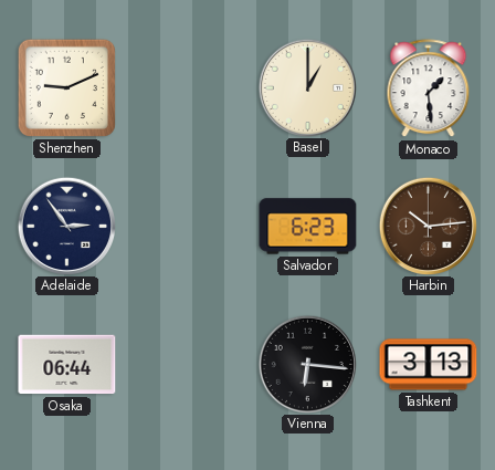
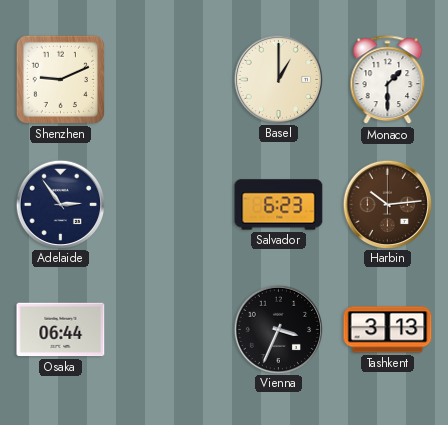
Monaco: 1:29 -> 1:30 (388, 80)
Vienna: 6:16 -> 3:34 (278, 329)
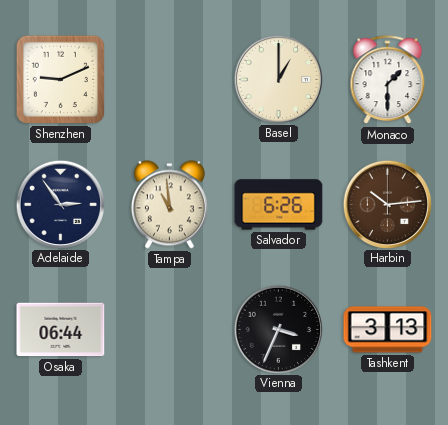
Tampa: none -> 10:59 (169, 205)
Salvador: 6:23 -> 6:26 (279, 205)
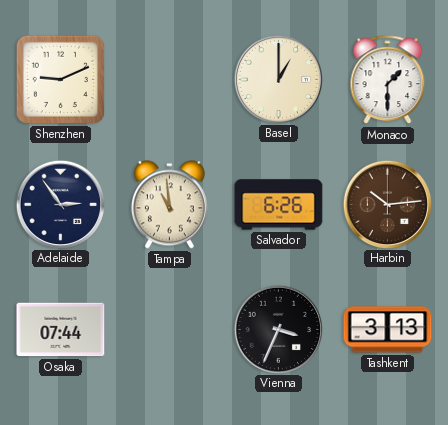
Osaka: 06:44 -> 07:44 (61, 330)
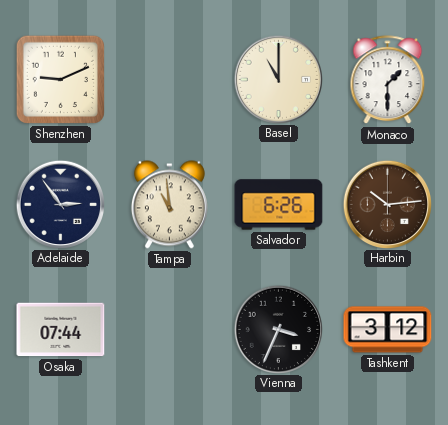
Basel: 1:00 -> 11:00 (278, 79)
Tashkent: 3:13 -> 3:12 (388, 330)
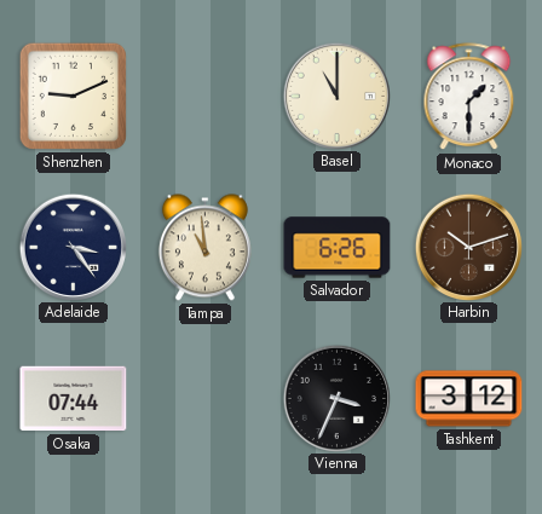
Adelaide: 2:54 -> 3:24 (73, 247)
Harbin: 10:14 -> 10:12 (468, 247)
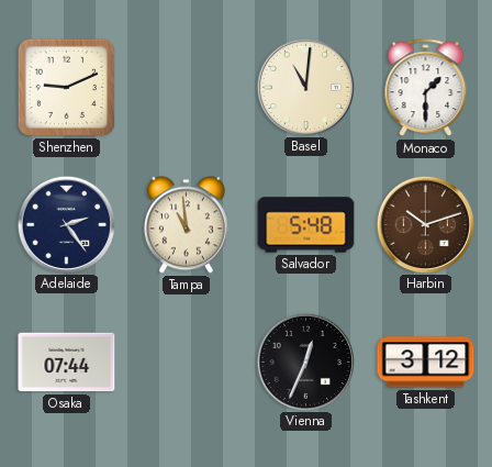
Basel: 11:00 -> 11:01 (305, 87)
Adelaide: 3:24 -> 2:24 (66, 224)
Salvador: 6:26 -> 5:48 (306, 225)
Vienna: 3:34 -> 12:34 (305, 362)
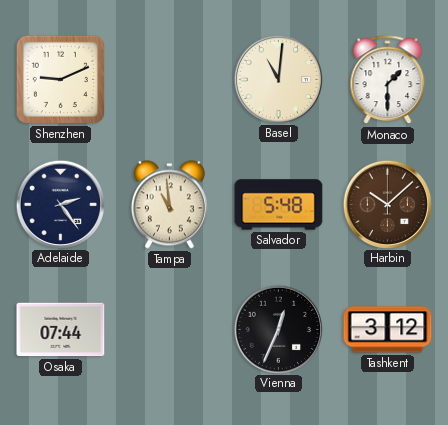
Harbin: 10:12 -> 10:08 (387, 204)
